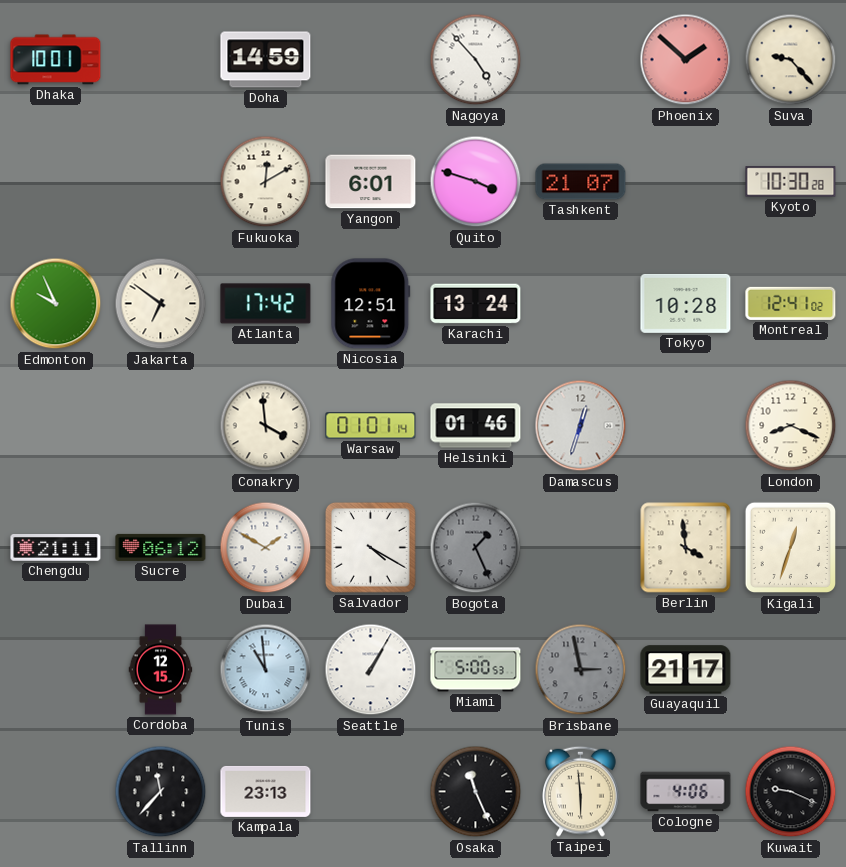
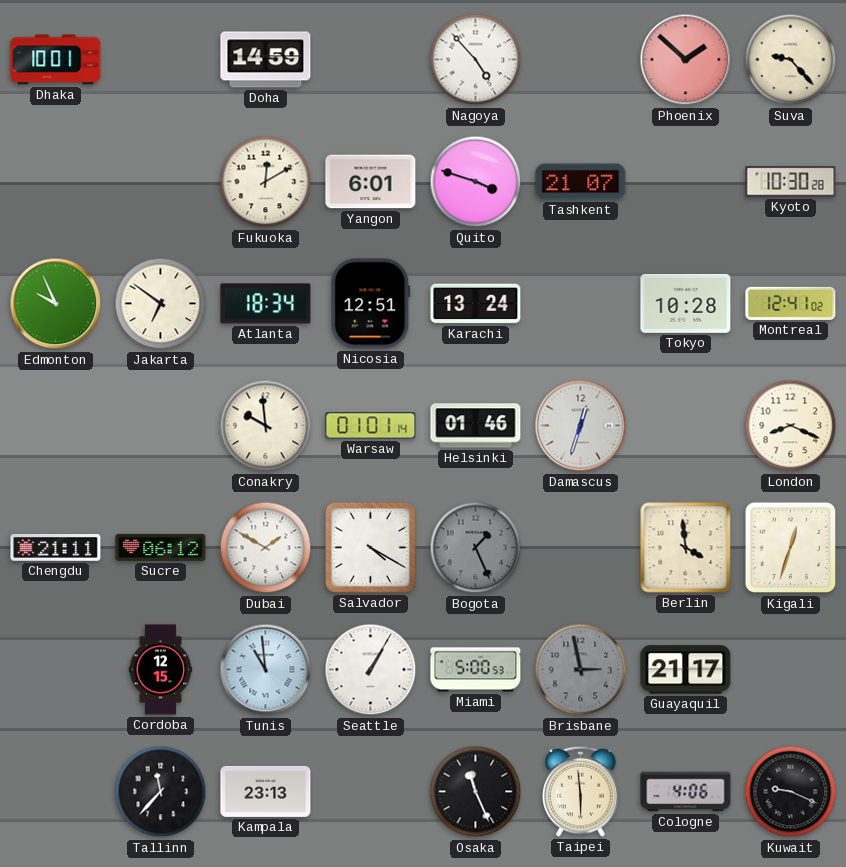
Atlanta: 17:42 -> 18:34 (266, 304)
Conakry: 3:59 -> 9:59 (266, 426)
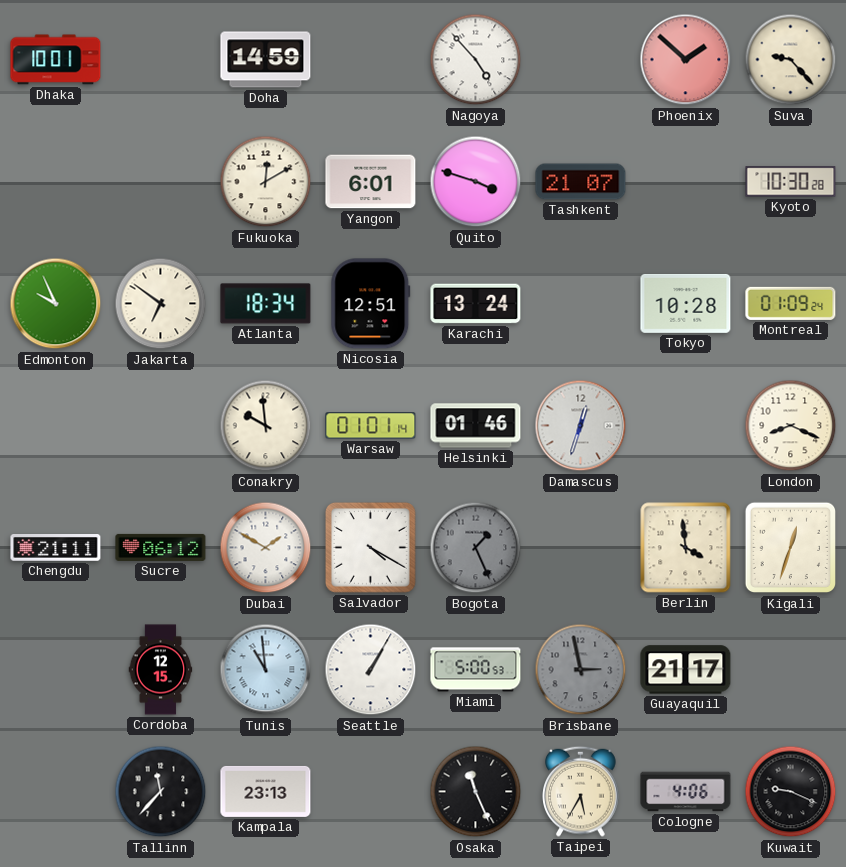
Montreal: 12:41 -> 01:09 (791, 303)
Taipei: 5:59 -> 5:35 (581, 791)
